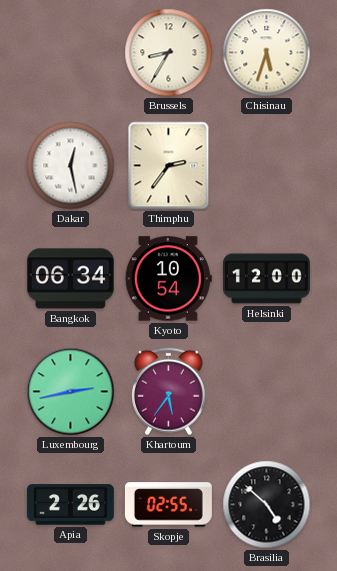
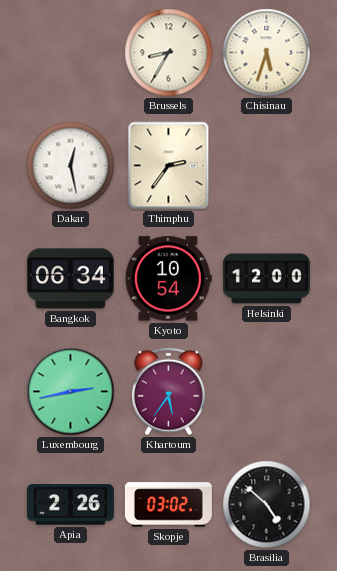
Skopje: 02:55 -> 03:02 (168, 505)
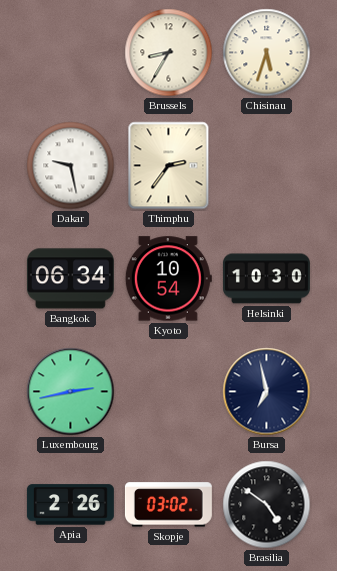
Dakar: 12:28 -> 9:28 (71, 166)
Helsinki: 12:00 -> 10:30 (266, 279)
Khartoum: 5:36 -> none (169, 392)
Bursa: none -> 6:58 (267, 392)
Brasilia: 4:52 -> 4:51 (267, 505)
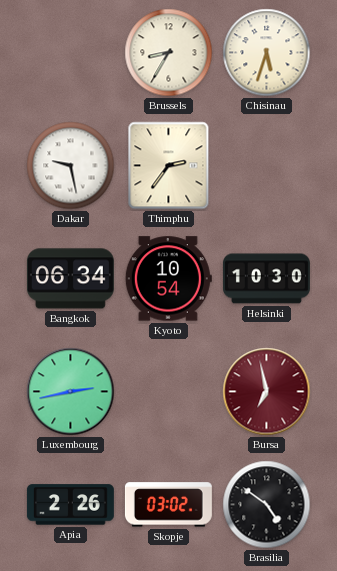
Bursa dial: navy -> burgundy (267, 392)
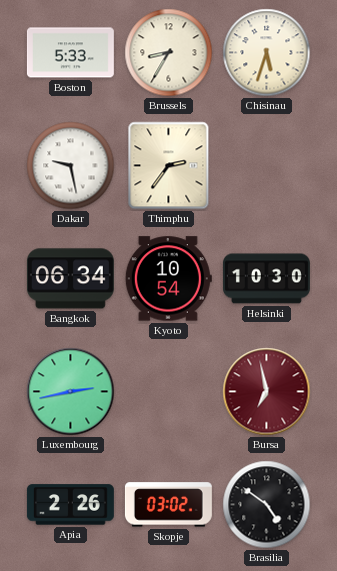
Boston: none -> 5:33 (70, 53)
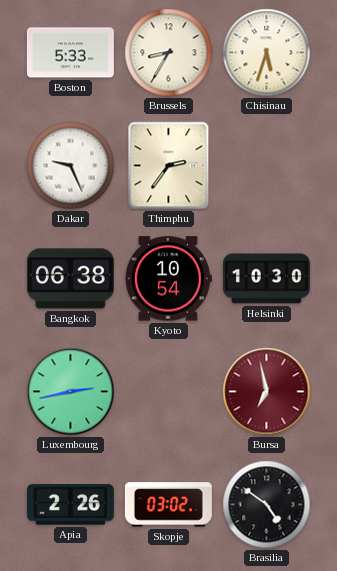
Dakar: 9:28 -> 9:26 (71, 166)
Bangkok: 06:34 -> 06:38 (70, 279)
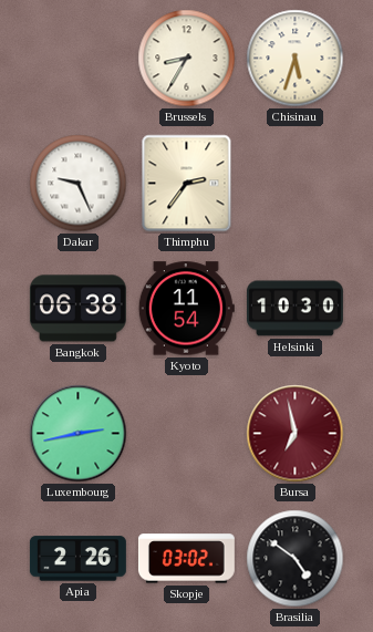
Boston: 5:33 -> none (70, 53)
Kyoto: 10:54 -> 11:54 (186, 309)
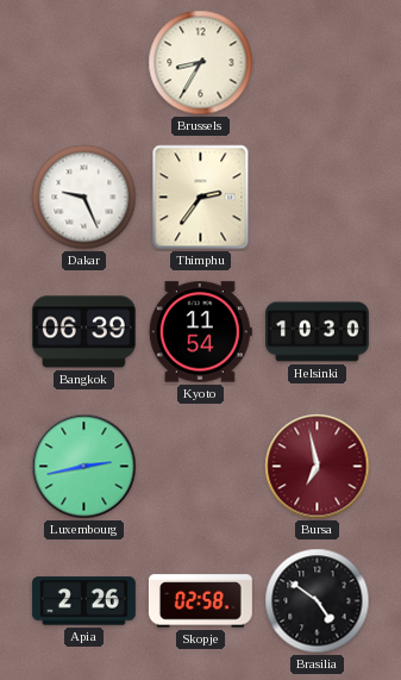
Chisinau: 5:33 -> none (296, 59)
Bangkok: 06:38 -> 06:39 (83, 332)
Skopje: 03:02 -> 02:58 (200, 601)
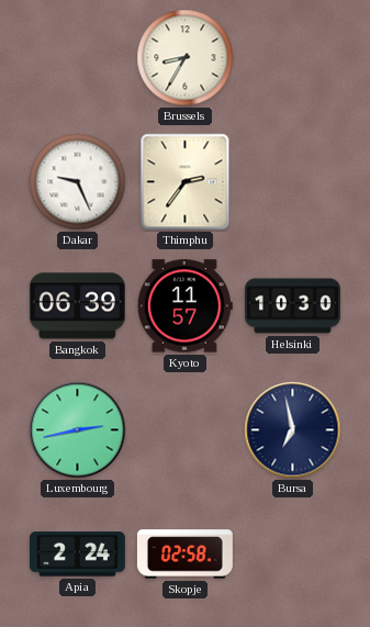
Kyoto: 11:54 -> 11:57 (184, 306)
Bursa dial: burgundy -> navy (293, 430)
Apia: 2:26 -> 2:24 (77, 555)
Brasilia: 4:51 -> none (318, 601)
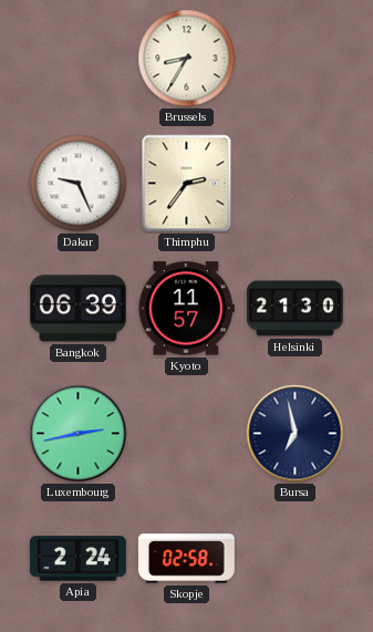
Helsinki: 10:30 -> 21:30 (294, 309)
